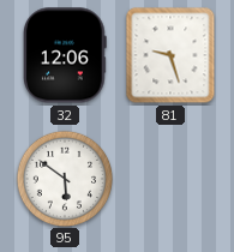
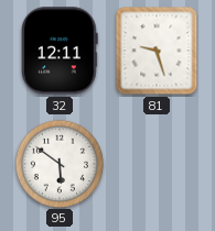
32: 12:06 -> 12:11 (61, 51)
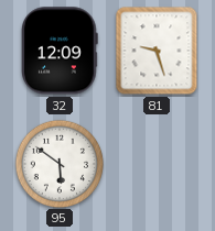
32: 12:11 -> 12:09 (61, 51)
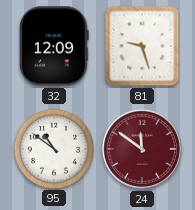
95: 5:51 -> 10:51 (53, 148)
24: none -> 11:51 (142, 149)
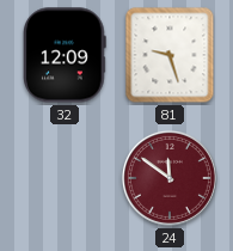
95: 10:51 -> none (53, 148)
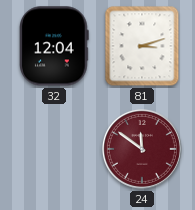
32: 12:09 -> 12:04 (55, 46)
81: 9:27 -> 3:12 (142, 46)
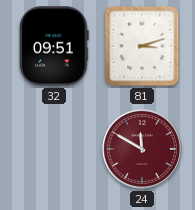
32: 12:04 -> 09:51 (55, 46)
24: 11:51 -> 11:50 (142, 149)
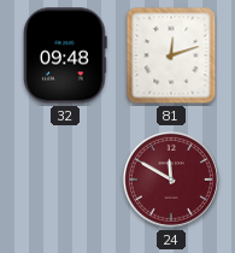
32: 09:51 -> 09:48 (66, 55)
81: 3:12 -> 12:12 (171, 55)
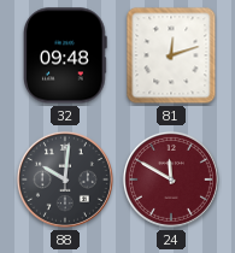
88: none -> 10:01 (65, 180)
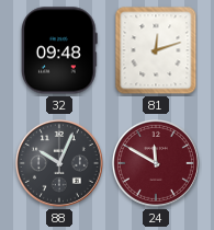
88: 10:01 -> 10:04 (59, 163)
